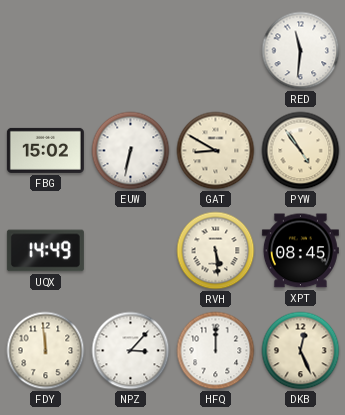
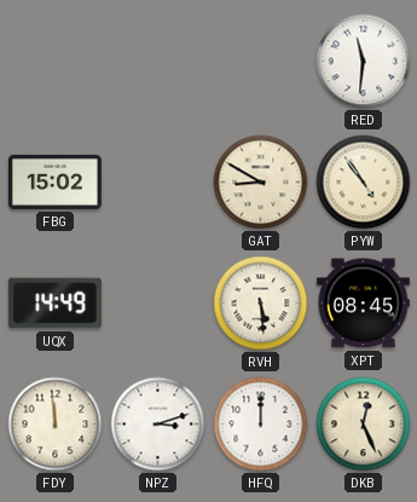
EUW: 6:32 -> none (131, 151)
NPZ: 3:07 -> 3:12 (158, 425)
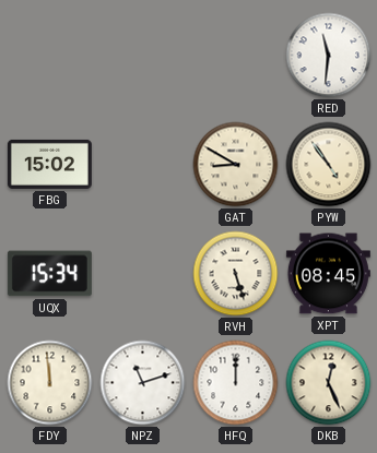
UQX: 14:49 -> 15:34 (49, 274)
RVH: 5:29 -> 5:27 (236, 274)
NPZ: 3:12 -> 11:12 (143, 383)
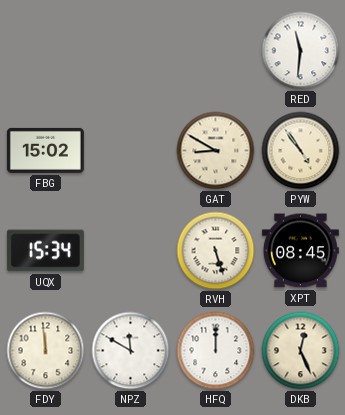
NPZ: 11:12 -> 11:50 (131, 351)
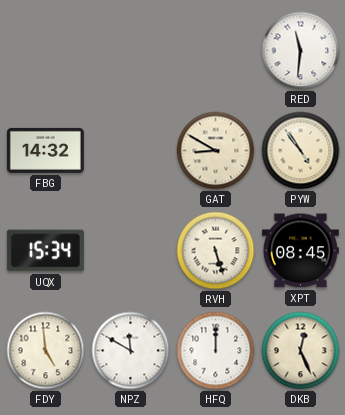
FBG: 15:02 -> 14:32 (45, 150)
FDY: 11:59 -> 4:59 (46, 351)
